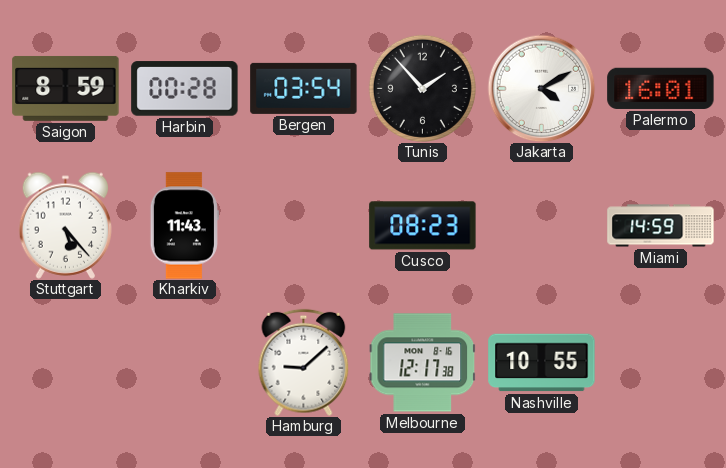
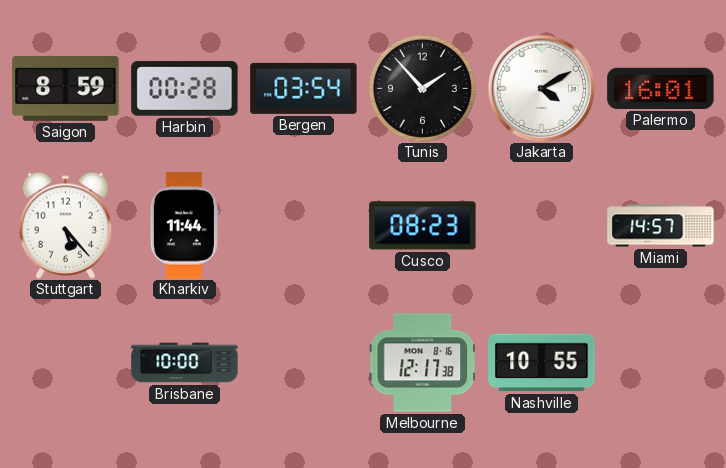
Kharkiv: 11:43 -> 11:44 (184, 226)
Miami: 14:59 -> 14:57 (661, 226)
Brisbane: none -> 10:00 (185, 363)
Hamburg: 9:08 -> none (304, 362)
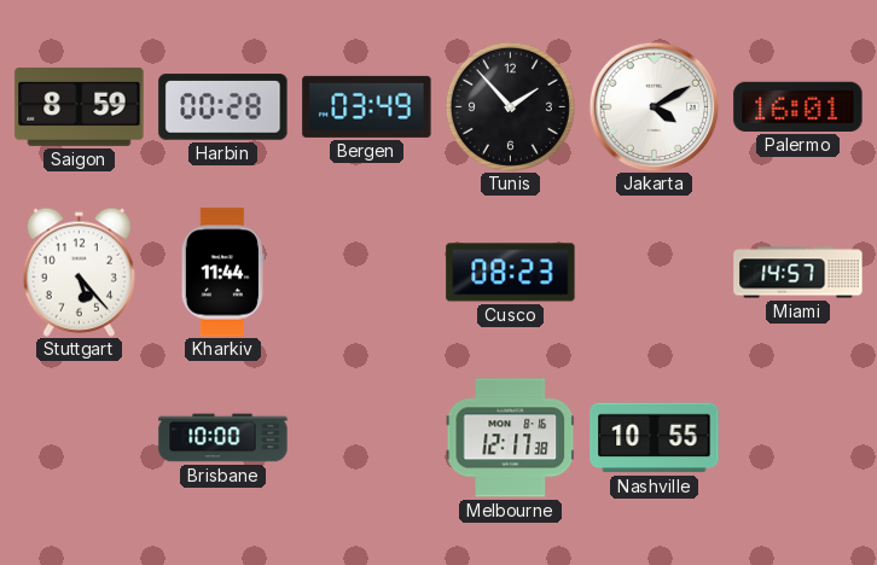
Bergen: 03:54 -> 03:49 (367, 106)
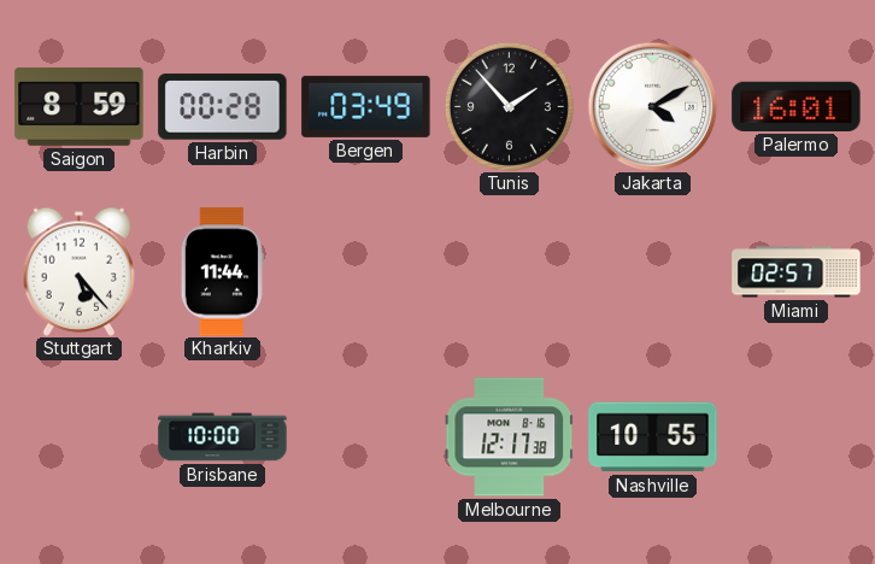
Cusco: 08:23 -> none (511, 273)
Miami: 14:57 -> 02:57 (797, 272)
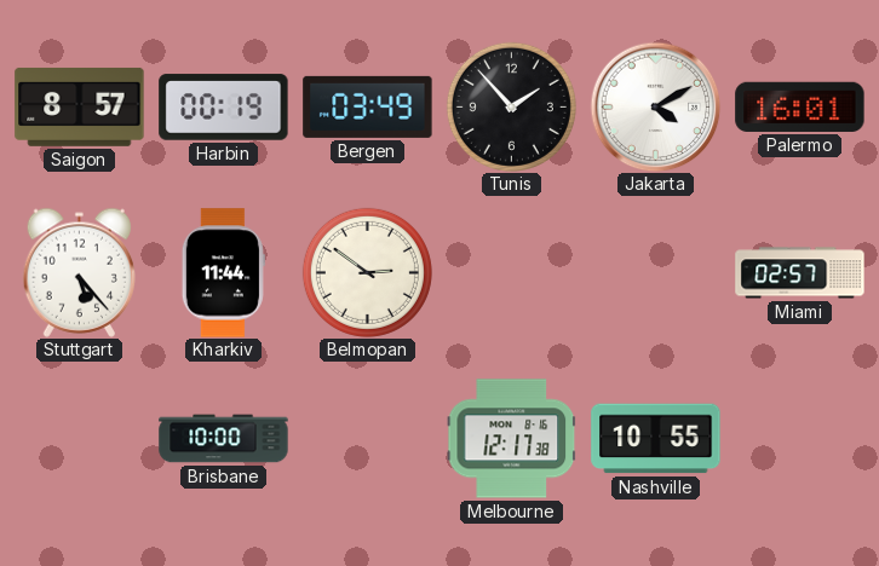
Saigon: 8:59 -> 8:57 (80, 106)
Harbin: 00:28 -> 00:19 (224, 108)
Belmopan: none -> 2:51 (367, 272)
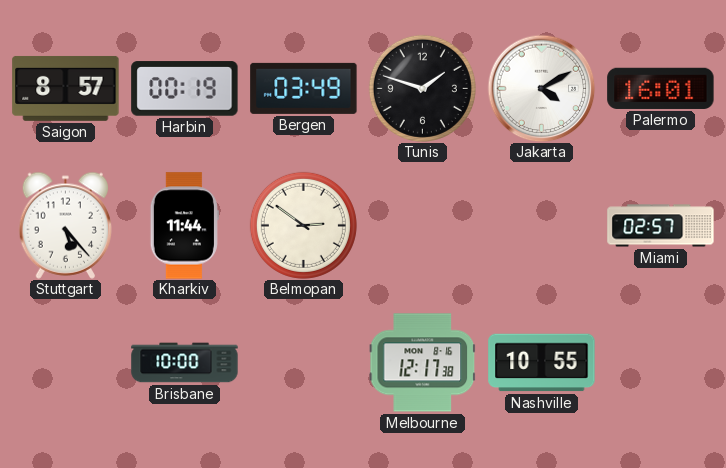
Tunis: 1:53 -> 1:48 (422, 88)
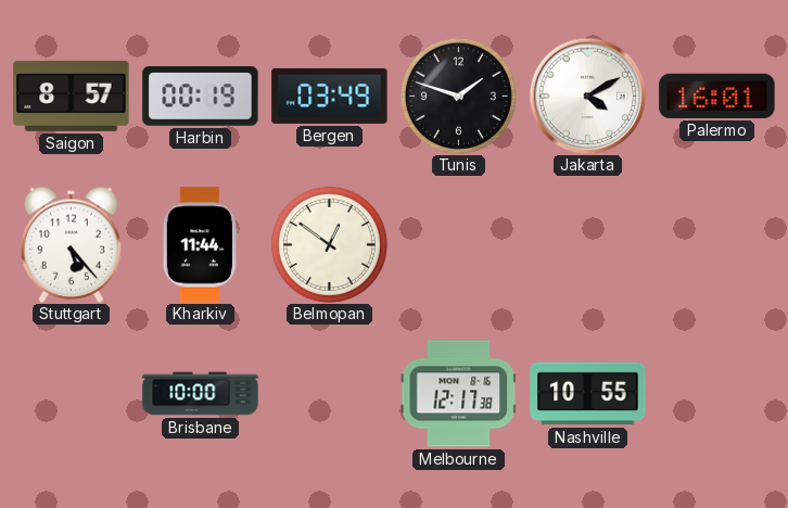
Belmopan: 2:51 -> 12:51 (329, 244)
Miami: 02:57 -> none (661, 226)
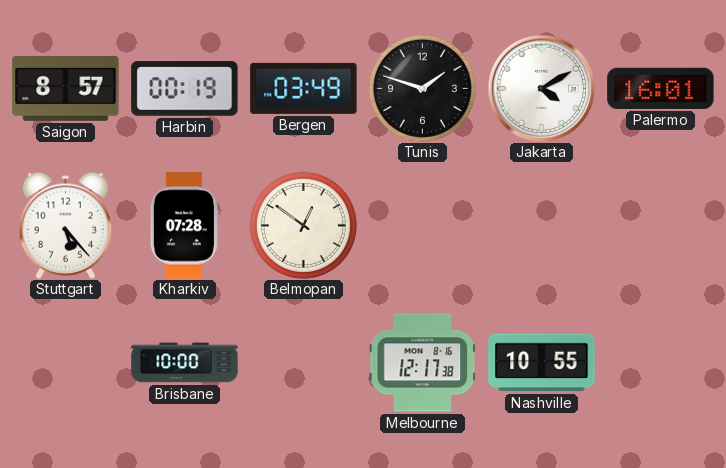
Kharkiv: 11:44 -> 07:28 (184, 226)
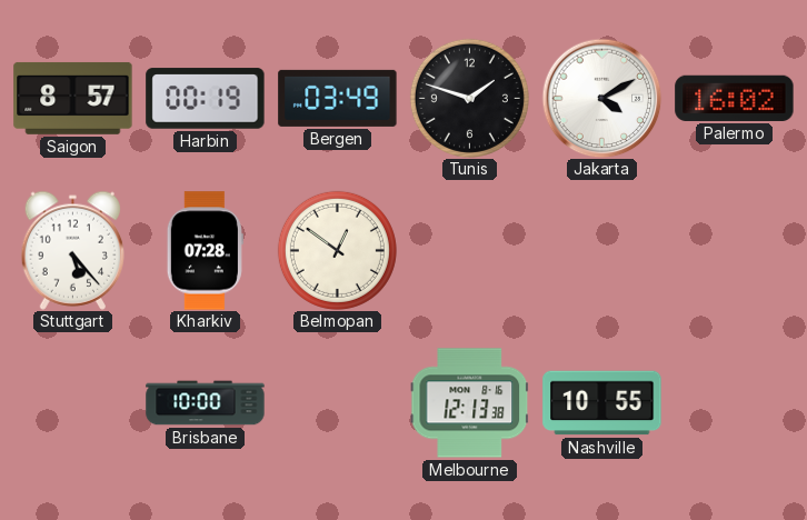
Palermo: 16:01 -> 16:02 (735, 98)
Melbourne: 12:17 -> 12:13 (469, 403)
